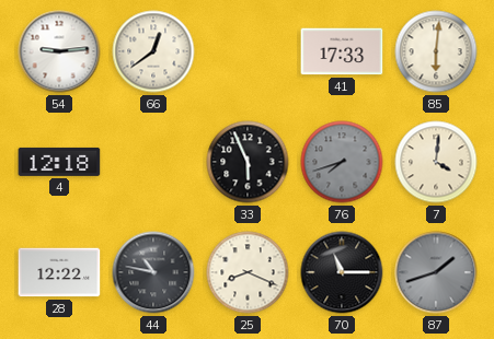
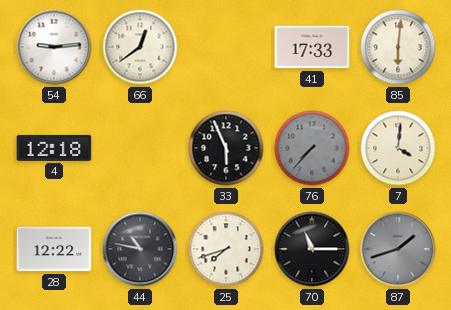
76: 7:42 -> 7:37 (312, 148)
25: 8:19 -> 7:42 (226, 249)
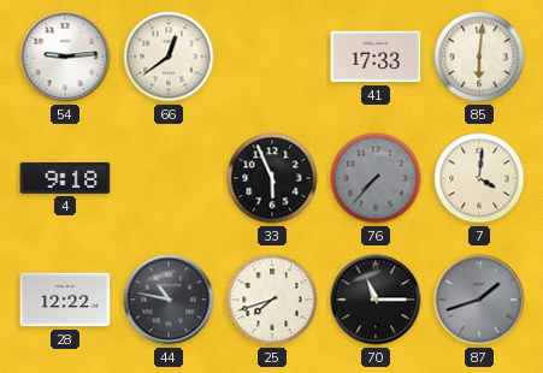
4: 12:18 -> 9:18 (65, 178)
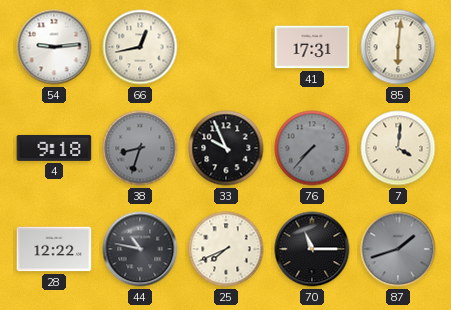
66: 12:39 -> 12:43 (140, 47)
41: 17:33 -> 17:31 (312, 47)
38: none -> 8:33 (140, 148)
33: 5:56 -> 9:56 (226, 148)
25: 7:42 -> 7:41 (226, 249)
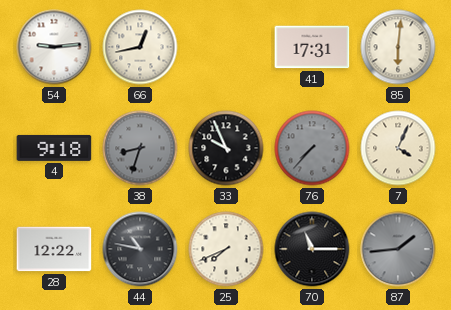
7: 4:01 -> 4:04 (398, 148)
87: 1:42 -> 1:44 (398, 249)
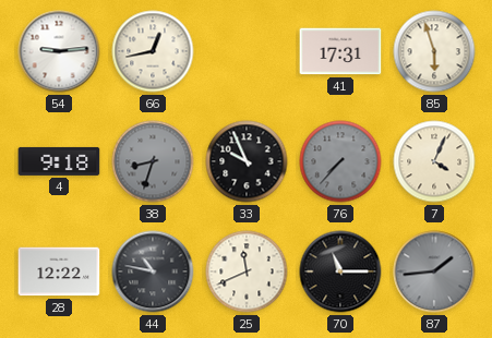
85: 6:01 -> 5:57 (434, 51)
25: 7:41 -> 11:41 (247, 271)
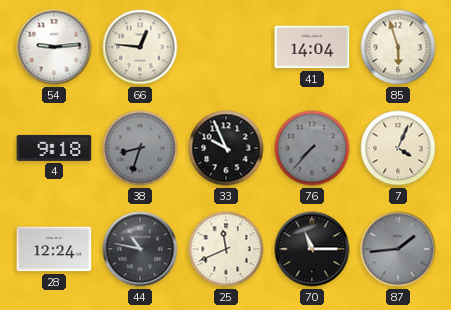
66: 12:43 -> 12:46 (140, 47)
41: 17:31 -> 14:04 (312, 47)
28: 12:22 -> 12:24 (54, 249)
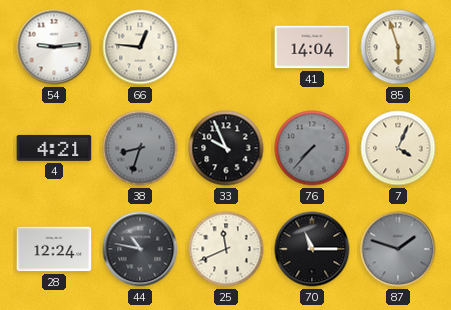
4: 9:18 -> 4:21 (54, 148)
87: 1:44 -> 1:48 (398, 249)
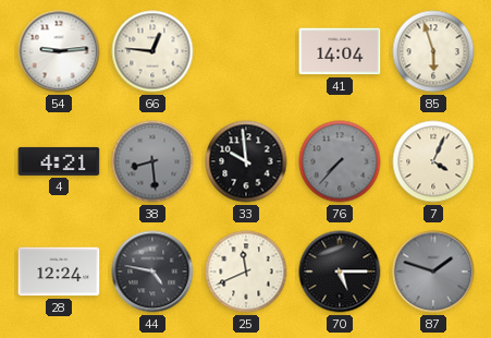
38: 8:33 -> 8:29 (152, 161)
33: 9:56 -> 9:59 (246, 161)
44: 10:47 -> 4:47 (152, 271)
70: 11:15 -> 5:15 (340, 271)
